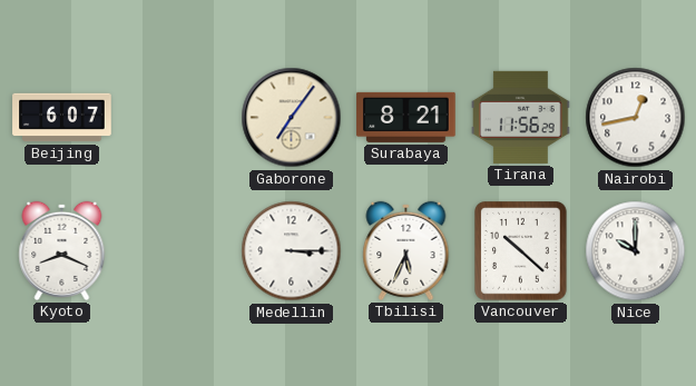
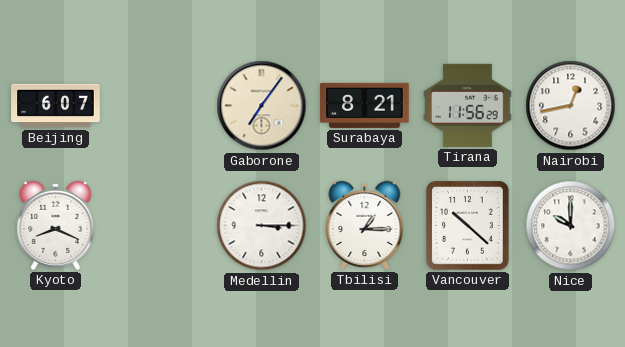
Tbilisi: 5:34 -> 1:15 (365, 225)
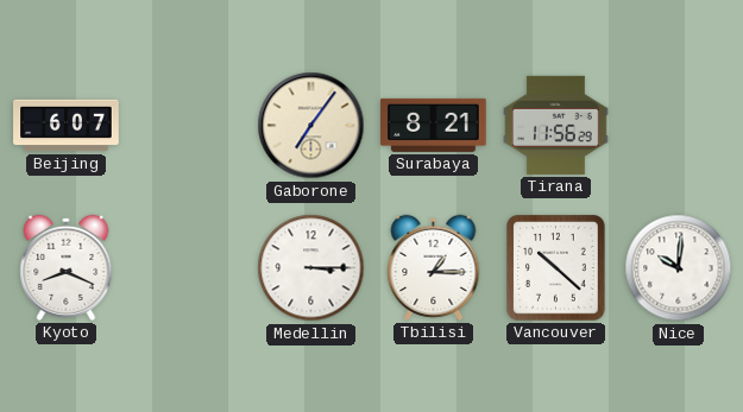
Nairobi: 12:43 -> none (571, 106)
Nice: 10:00 -> 10:01 (679, 268)
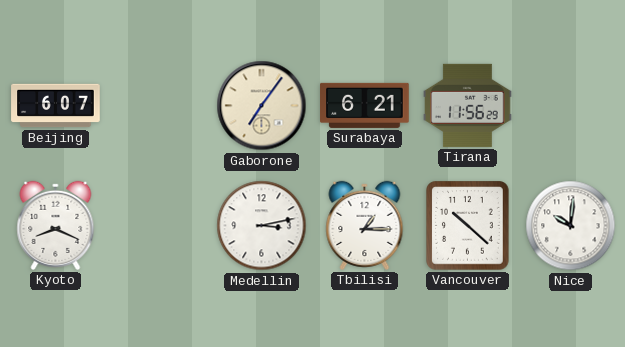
Surabaya: 8:21 -> 6:21 (365, 105)
Medellin: 3:15 -> 3:13 (262, 226)
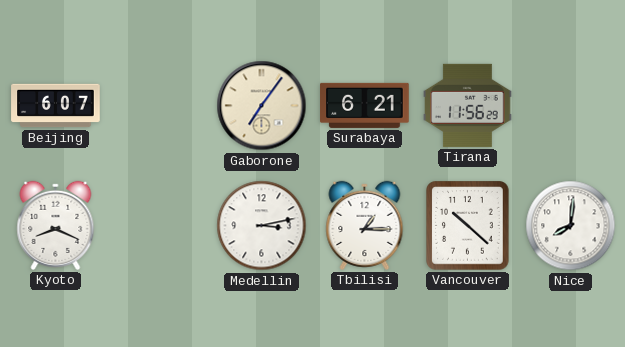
Nice: 10:01 -> 8:01 (571, 226)
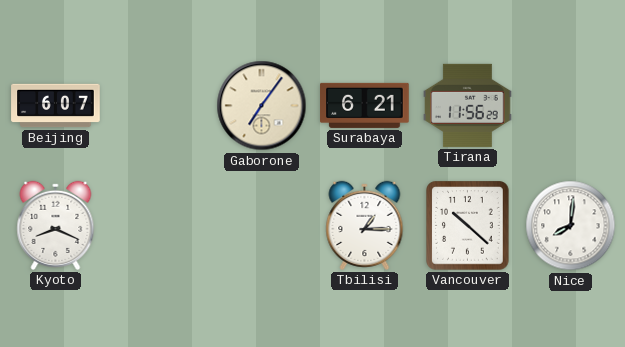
Medellin: 3:13 -> none (262, 226)
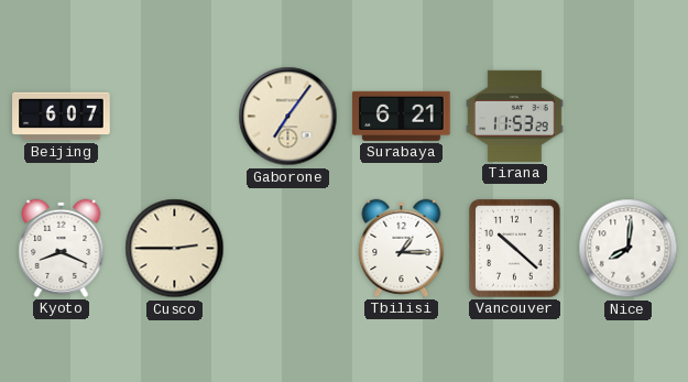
Tirana: 11:56 -> 11:53 (515, 116)
Cusco: none -> 2:45 (175, 249)
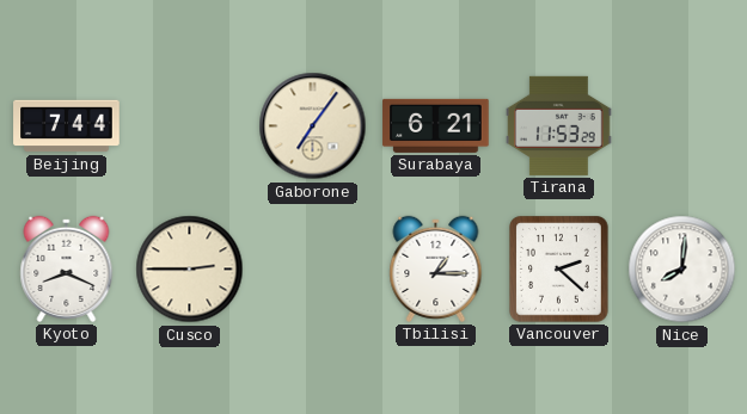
Beijing: 6:07 -> 7:44 (67, 126)
Vancouver: 10:22 -> 2:22 (559, 270)
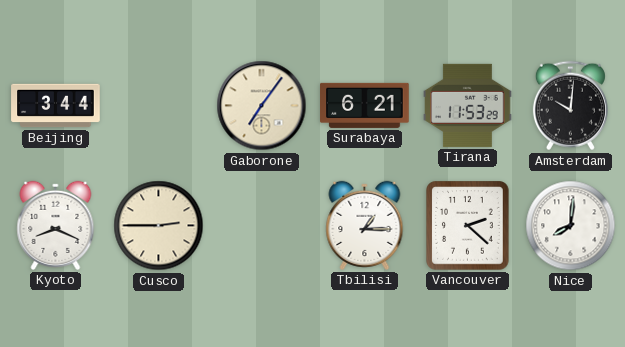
Beijing: 7:44 -> 3:44 (56, 106)
Amsterdam: none -> 10:01 (570, 106)
